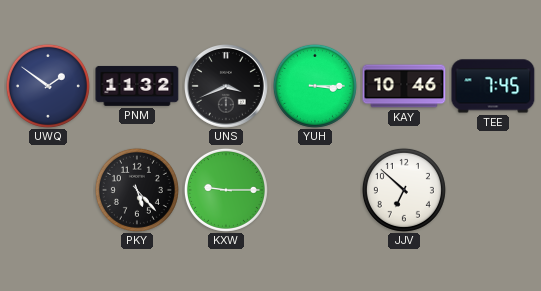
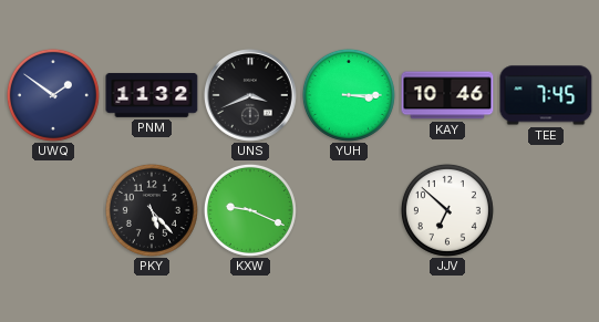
KXW: 9:15 -> 9:19 (250, 210)
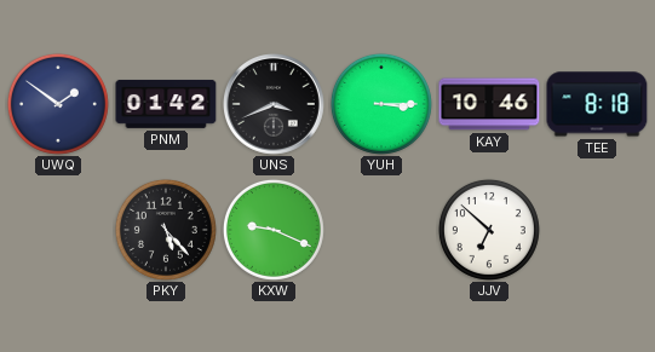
PNM: 11:32 -> 01:42 (166, 104)
TEE: 7:45 -> 8:18 (597, 104)
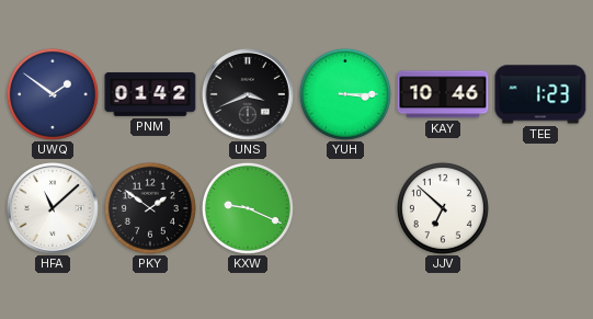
TEE: 8:18 -> 1:23 (540, 94)
HFA: none -> 11:08 (54, 209)
PKY: 5:23 -> 1:51 (150, 208)
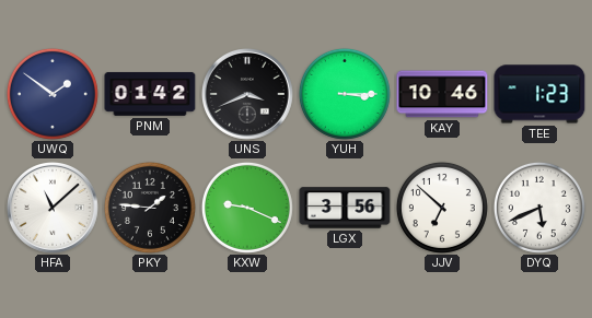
PKY: 1:51 -> 1:46 (150, 208)
LGX: none -> 3:56 (345, 208)
DYQ: none -> 5:41 (539, 208)
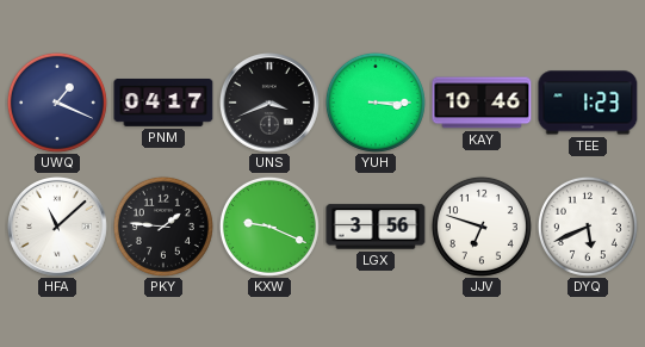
UWQ: 1:51 -> 1:19 (57, 103)
PNM: 01:42 -> 04:17 (163, 103)
JJV: 6:52 -> 6:48 (482, 227)
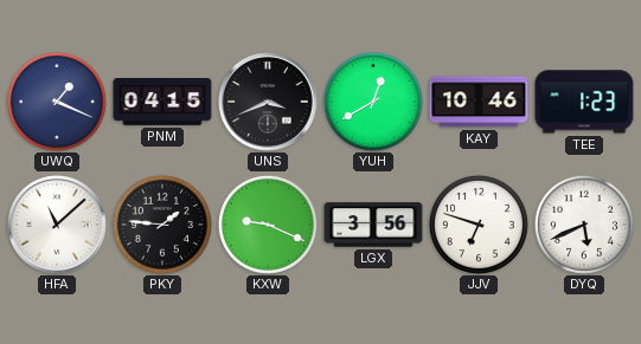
PNM: 04:17 -> 04:15 (162, 102)
YUH: 3:15 -> 12:40 (373, 102)
